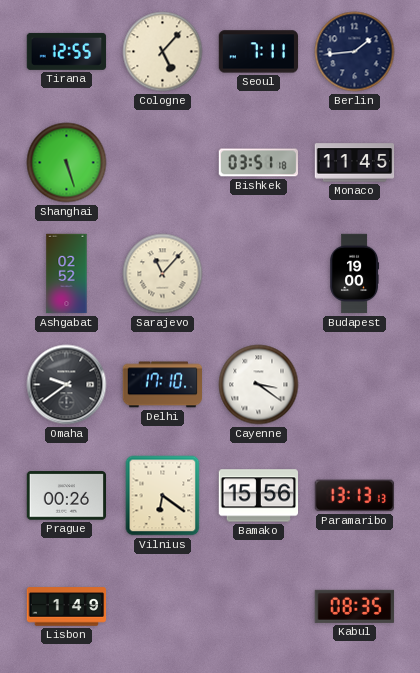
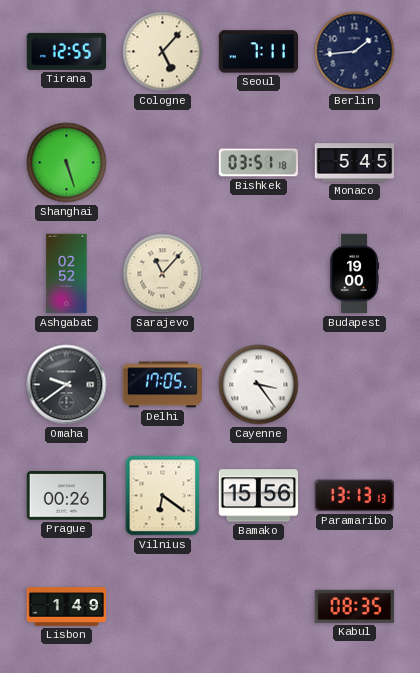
Monaco: 11:45 -> 5:45 (355, 163)
Delhi: 17:10 -> 17:05 (162, 385)
Cayenne: 3:21 -> 3:24 (259, 385)
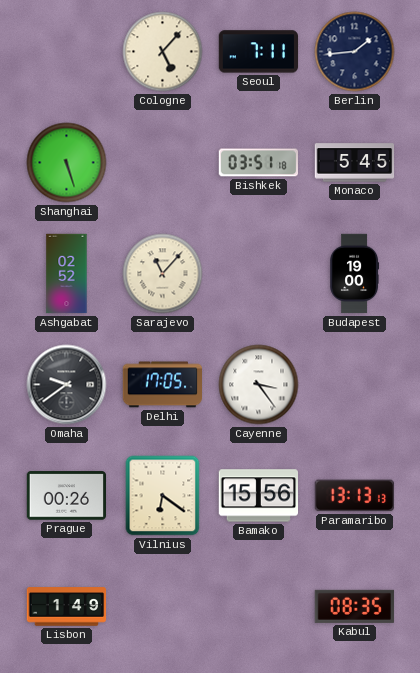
Tirana: 12:55 -> none (67, 51)
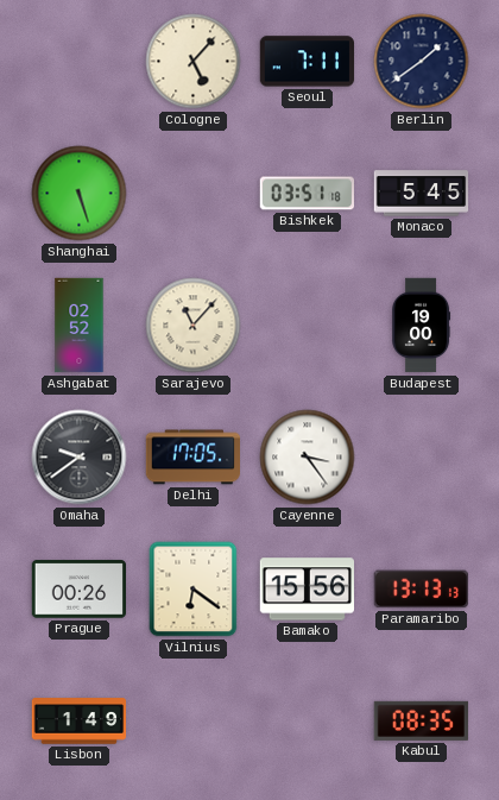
Berlin: 1:44 -> 1:39 (422, 62)
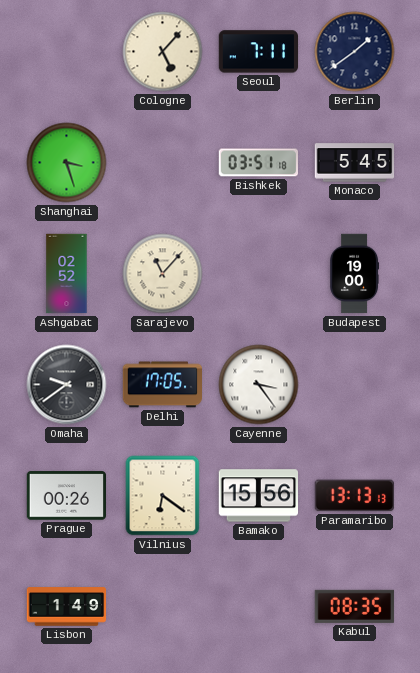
Shanghai: 5:27 -> 3:27 (67, 163)
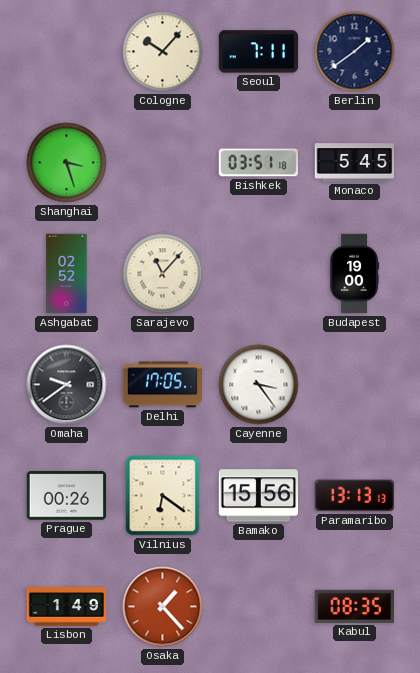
Cologne: 5:07 -> 10:07 (163, 52)
Osaka: none -> 1:23 (163, 607)
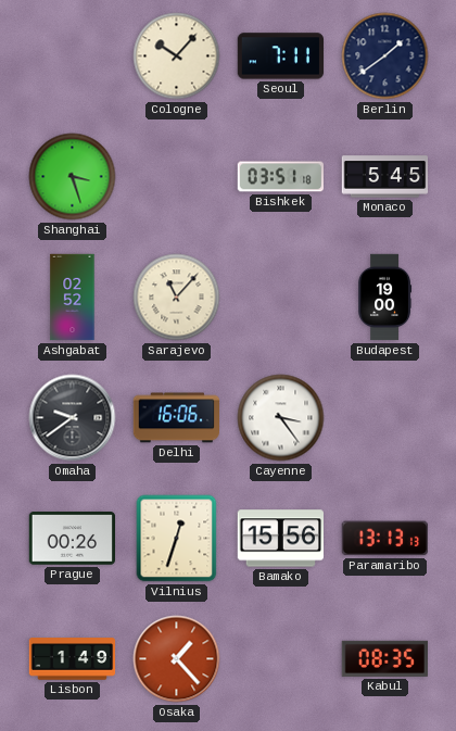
Delhi: 17:05 -> 16:06 (176, 418)
Vilnius: 6:21 -> 12:33 (177, 539)
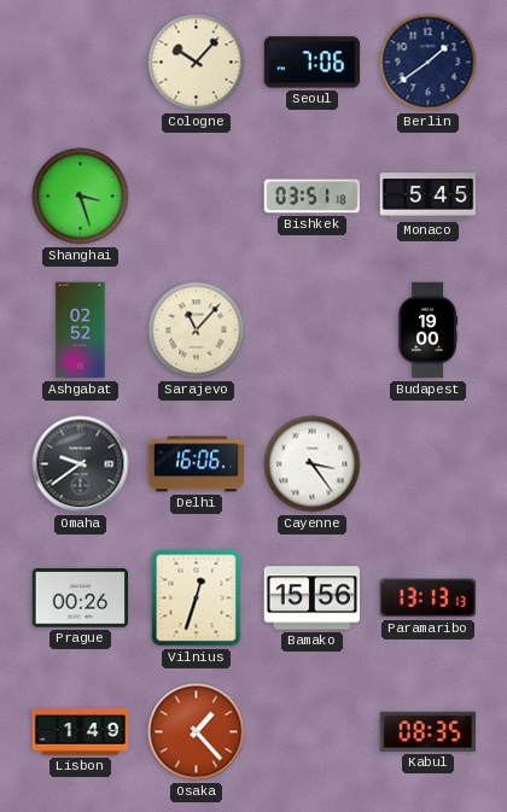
Seoul: 7:11 -> 7:06 (313, 63)
